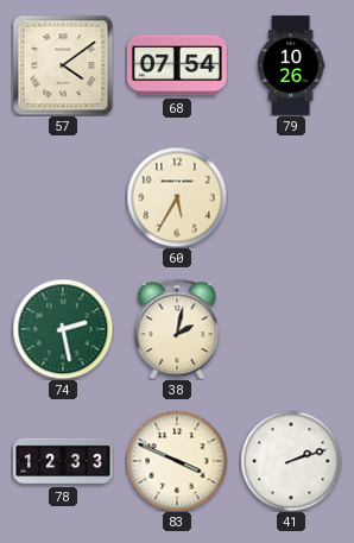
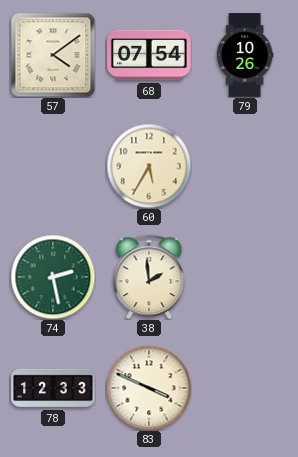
38: 2:02 -> 1:59 (149, 277)
41: 2:12 -> none (291, 461)
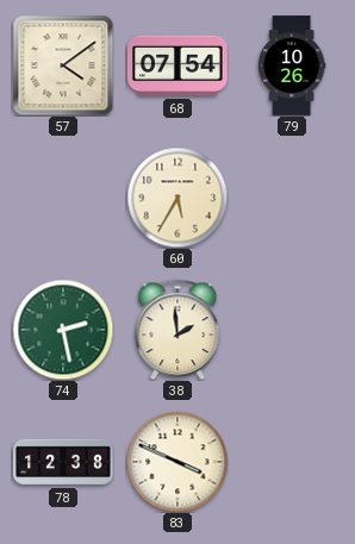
78: 12:33 -> 12:38 (63, 462)
